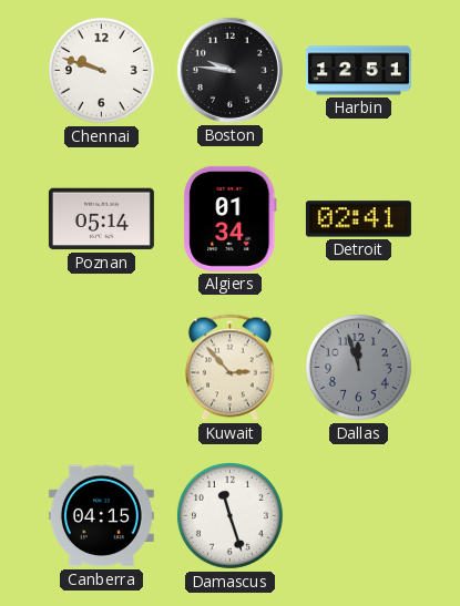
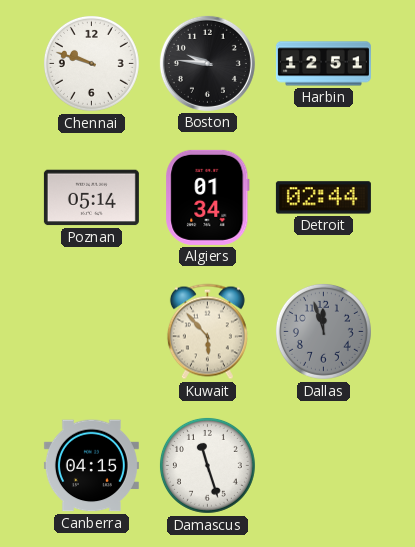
Detroit: 02:41 -> 02:44 (323, 198)
Kuwait: 2:53 -> 5:53 (207, 332)
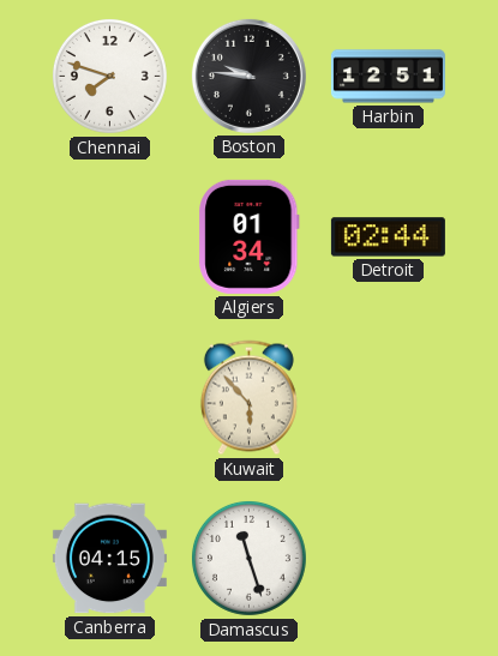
Chennai: 9:48 -> 7:48 (109, 76)
Poznan: 05:14 -> none (91, 198)
Dallas: 11:57 -> none (323, 331)
